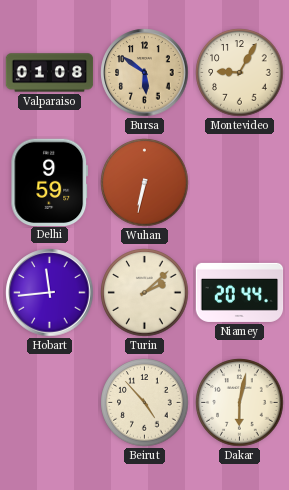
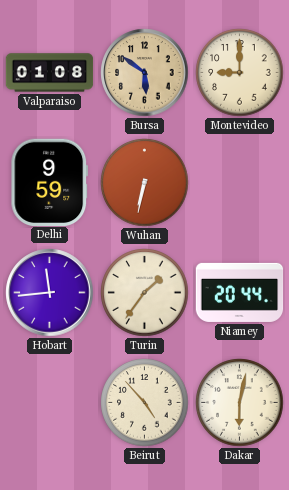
Montevideo: 9:05 -> 9:00 (240, 73)
Turin: 2:08 -> 1:36 (145, 293)
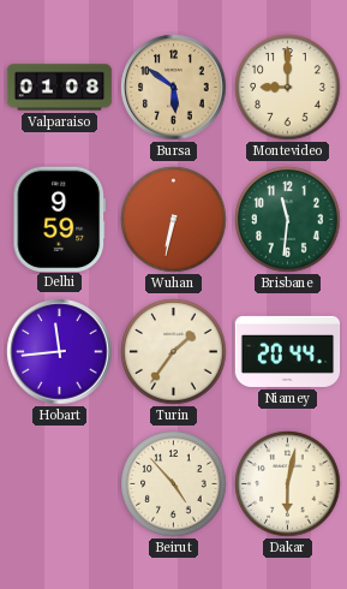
Brisbane: none -> 11:31 (288, 220)
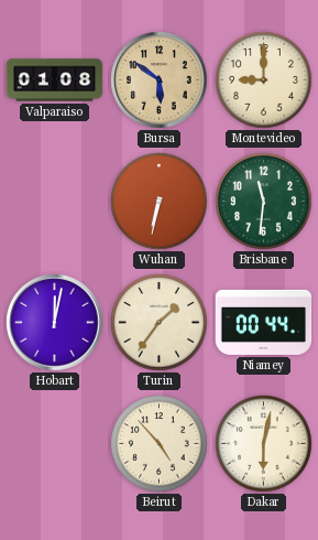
Delhi: 9:59 -> none (60, 219)
Hobart: 11:44 -> 12:02 (55, 323)
Niamey: 20:44 -> 00:44 (264, 322)
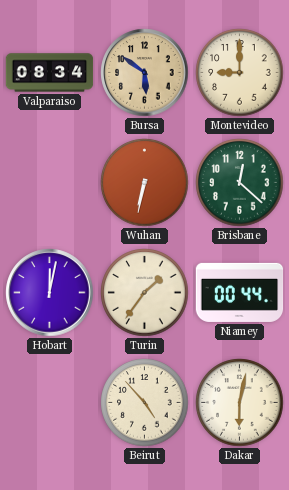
Valparaiso: 01:08 -> 08:34 (50, 73)
Brisbane: 11:31 -> 12:22 (240, 183)
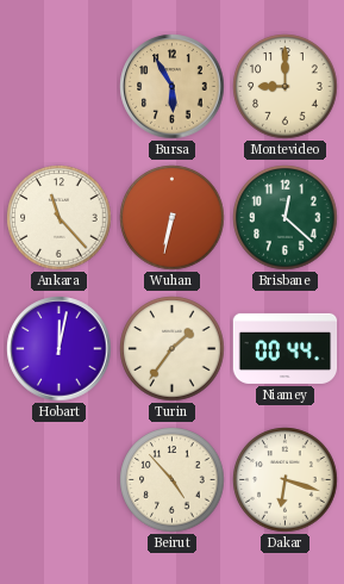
Valparaiso: 08:34 -> none (50, 73)
Bursa: 5:51 -> 5:55 (173, 87)
Ankara: none -> 11:23 (60, 218)
Dakar: 6:02 -> 6:18 (286, 480)
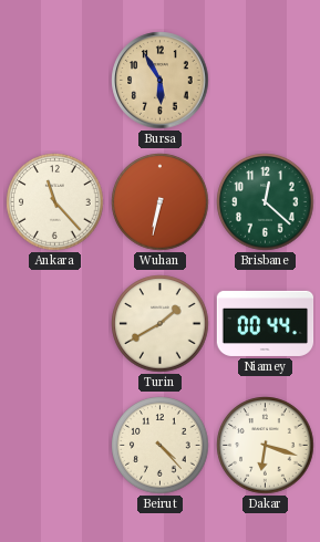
Montevideo: 9:00 -> none (286, 87)
Hobart: 12:02 -> none (60, 349)
Turin: 1:36 -> 1:40 (161, 324)
Beirut: 4:53 -> 4:23 (161, 446)
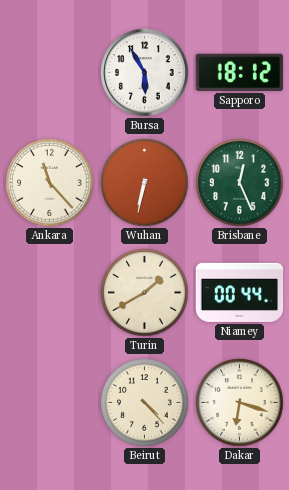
Bursa dial: champagne -> white (145, 73)
Sapporo: none -> 18:12 (239, 72)
Brisbane: 12:22 -> 12:26 (240, 183)
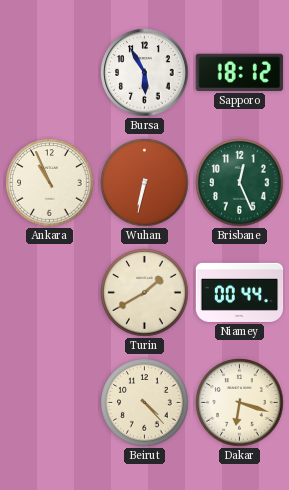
Ankara: 11:23 -> 10:56 (50, 183)
